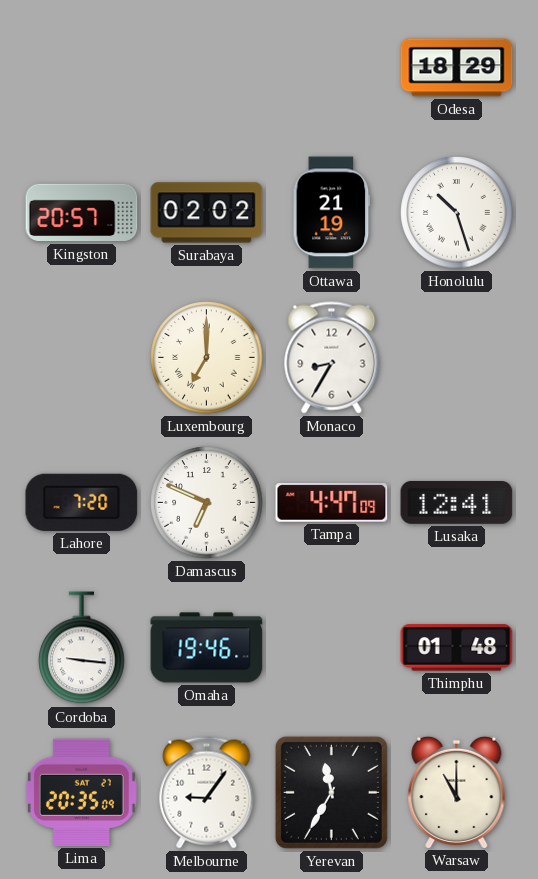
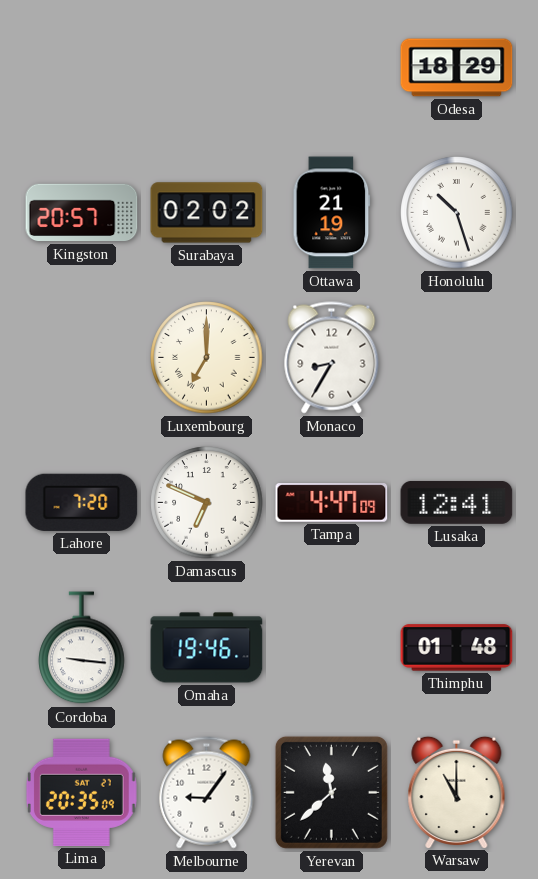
Yerevan: 11:35 -> 11:38 (331, 792)
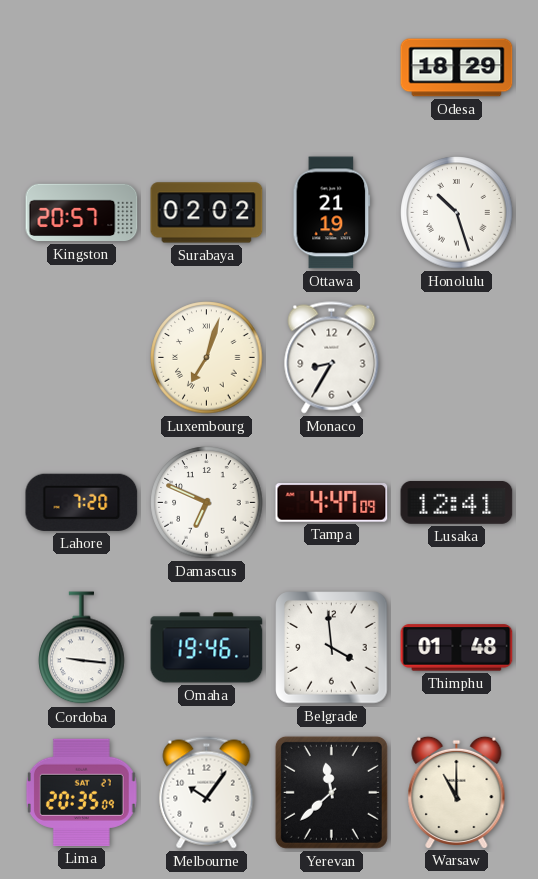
Luxembourg: 7:00 -> 7:03 (207, 358)
Belgrade: none -> 3:59 (332, 648)
Melbourne: 9:06 -> 10:06 (207, 793)
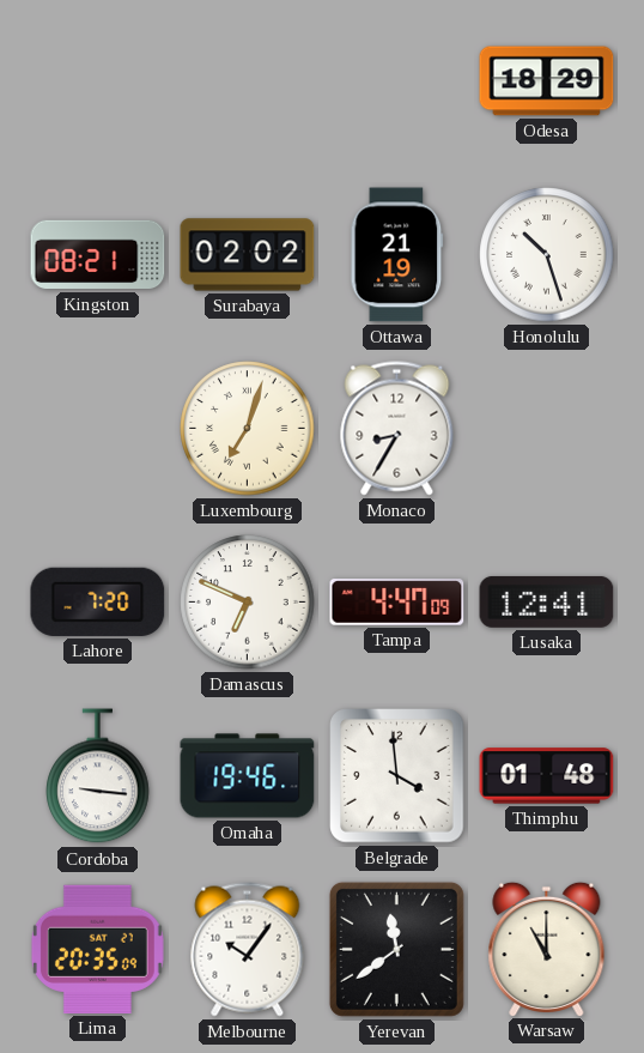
Kingston: 20:57 -> 08:21 (98, 255)
Yerevan: 11:38 -> 11:39 (396, 949)
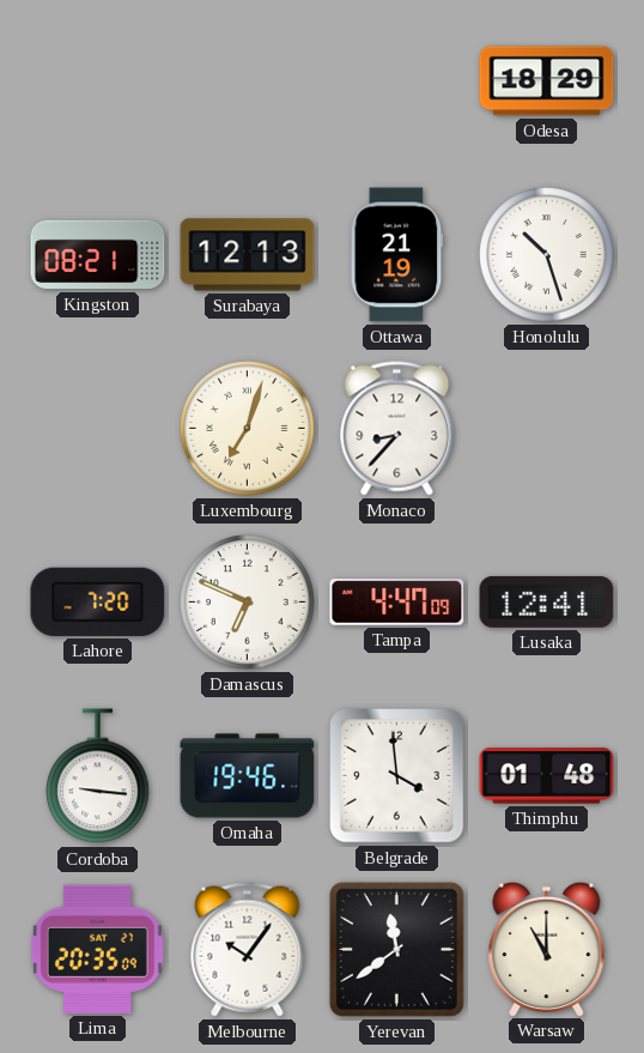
Surabaya: 02:02 -> 12:13 (248, 255)
Monaco: 8:35 -> 8:37 (397, 429)
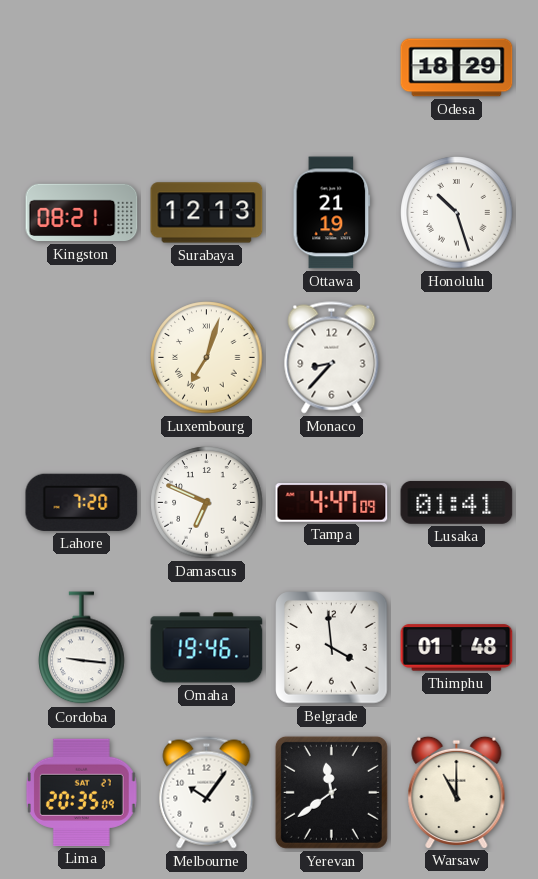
Lusaka: 12:41 -> 01:41 (457, 502)
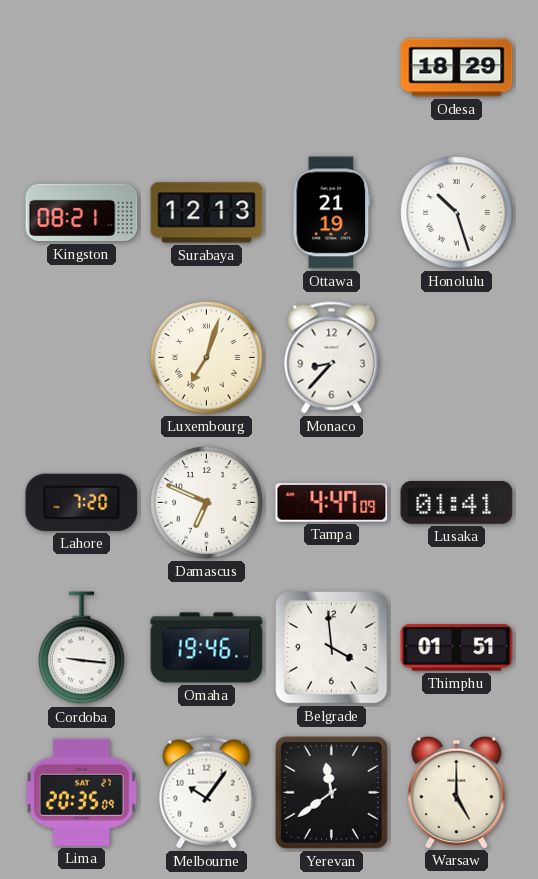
Thimphu: 01:48 -> 01:51 (457, 648)
Warsaw: 11:00 -> 5:00 (457, 792)
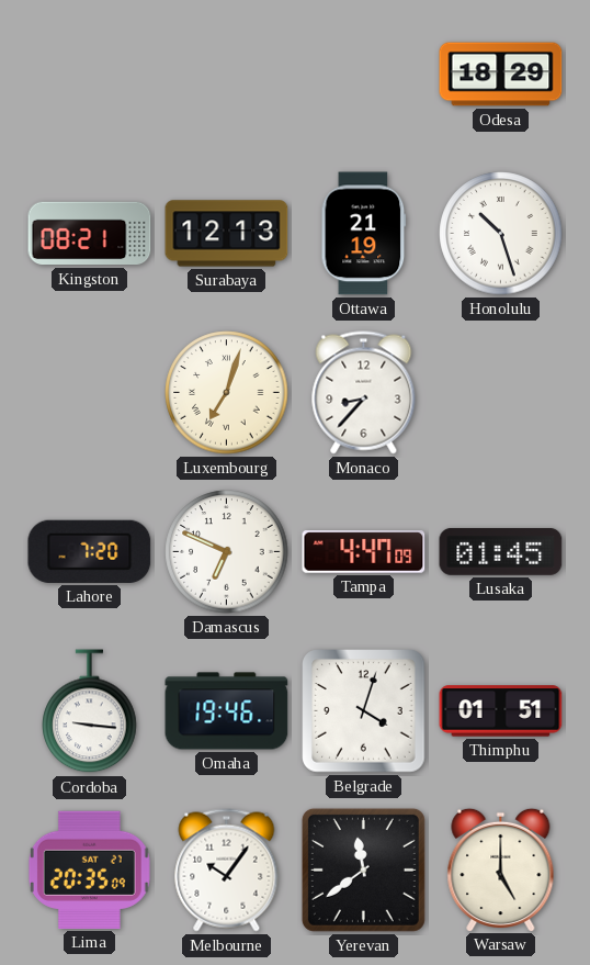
Lusaka: 01:41 -> 01:45 (501, 551)
Belgrade: 3:59 -> 4:03 (364, 711)
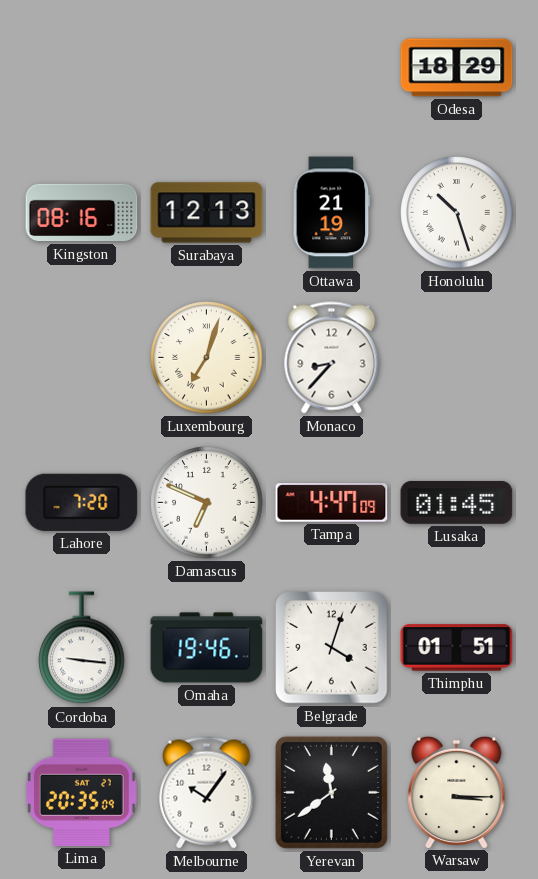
Kingston: 08:21 -> 08:16 (82, 213)
Warsaw: 5:00 -> 3:15 (457, 792)
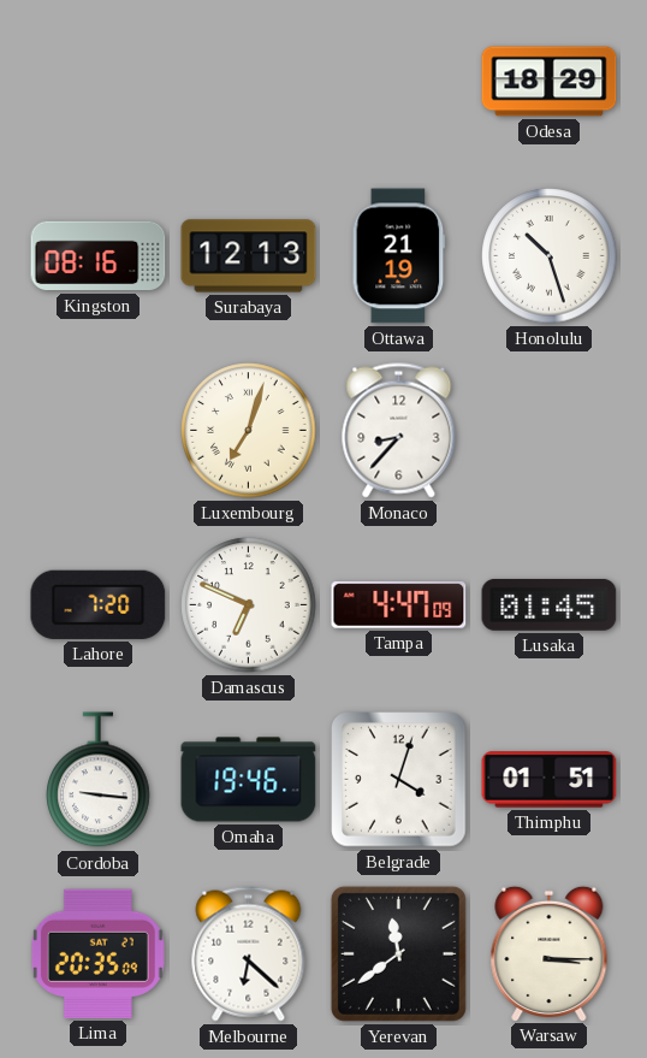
Melbourne: 10:06 -> 6:22 (249, 954)
